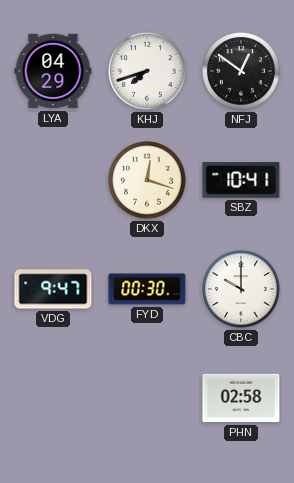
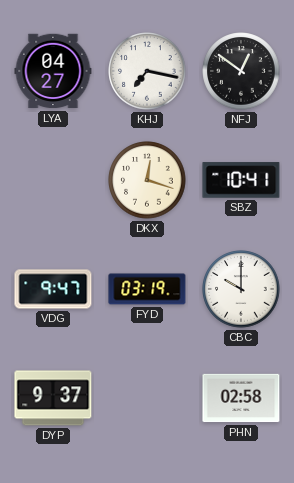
LYA: 04:29 -> 04:27 (53, 71)
KHJ: 7:42 -> 7:17 (147, 71)
FYD: 00:30 -> 03:19 (147, 289)
DYP: none -> 9:37 (53, 398)
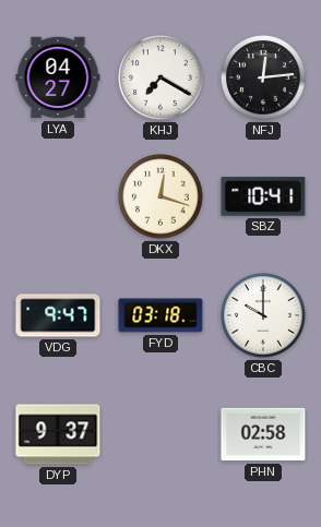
KHJ: 7:17 -> 7:20 (160, 77)
NFJ: 12:51 -> 12:14 (263, 77)
FYD: 03:19 -> 03:18 (160, 315)
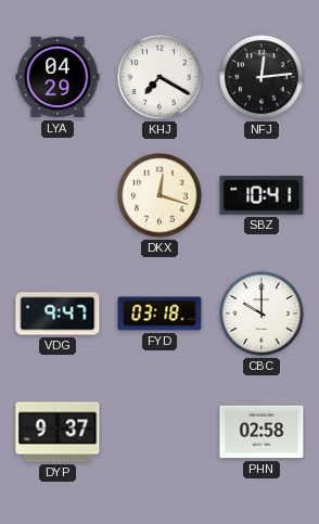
LYA: 04:27 -> 04:29 (58, 77)
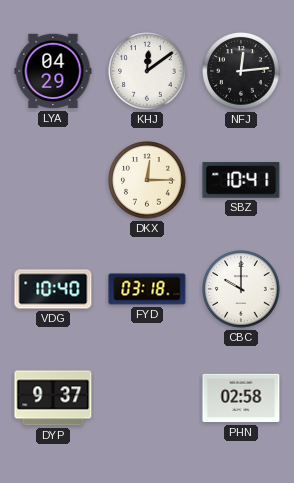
KHJ: 7:20 -> 12:09 (147, 71)
DKX: 12:18 -> 12:15 (147, 180)
VDG: 9:47 -> 10:40 (53, 289)
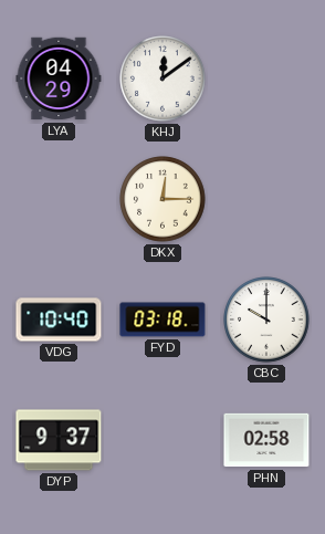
NFJ: 12:14 -> none (241, 71)
SBZ: 10:41 -> none (241, 180)
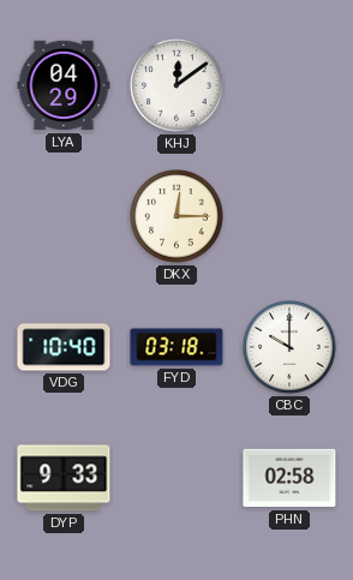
DYP: 9:37 -> 9:33 (64, 478)
